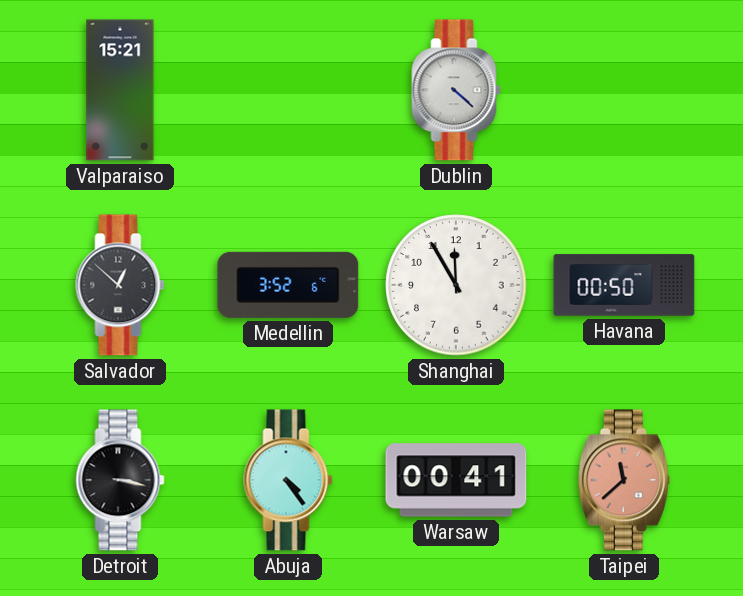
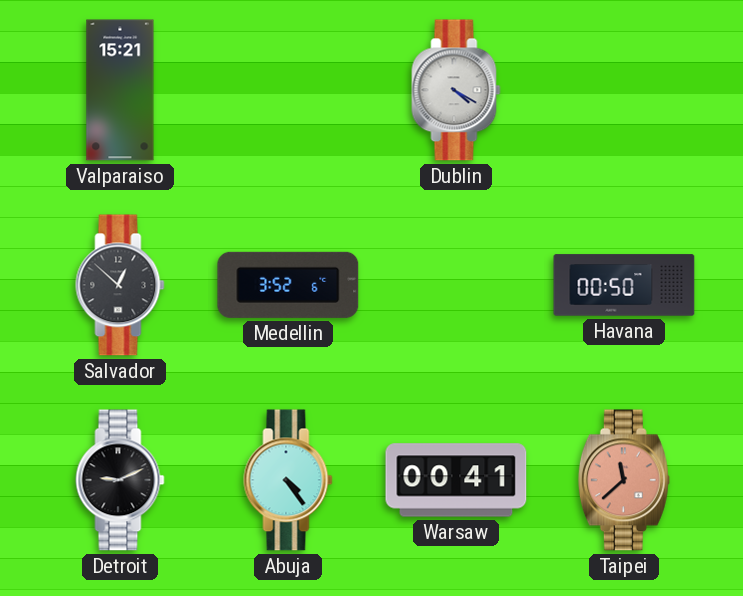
Dublin: 4:22 -> 4:20 (456, 90)
Shanghai: 11:55 -> none (456, 285)
Detroit: 3:17 -> 9:11 (120, 480)
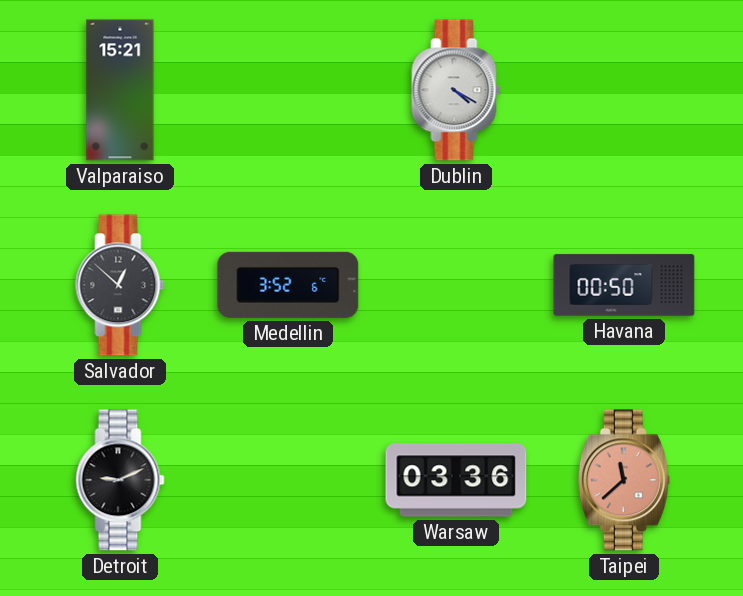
Abuja: 4:24 -> none (288, 480)
Warsaw: 00:41 -> 03:36 (456, 480)
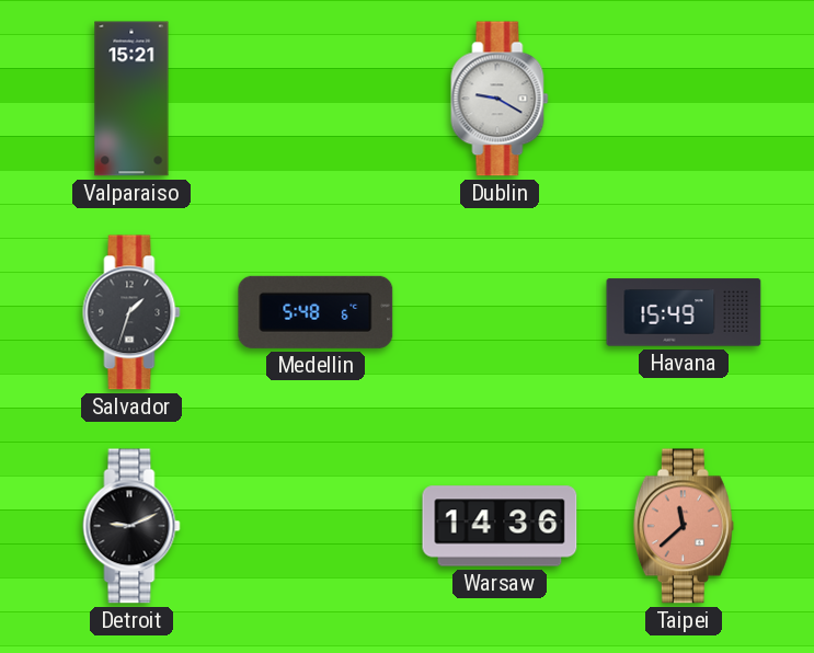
Dublin: 4:20 -> 9:20 (500, 99)
Salvador: 12:52 -> 1:33 (131, 312)
Medellin: 3:52 -> 5:48 (316, 312)
Havana: 00:50 -> 15:49 (684, 312)
Warsaw: 03:36 -> 14:36 (500, 526)
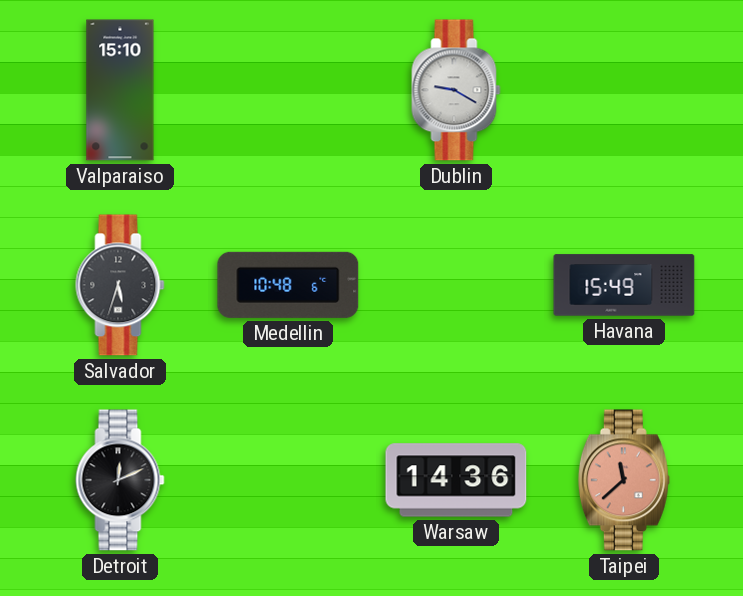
Valparaiso: 15:21 -> 15:10 (120, 90)
Salvador: 1:33 -> 5:33 (120, 285)
Medellin: 5:48 -> 10:48 (288, 285)
Detroit: 9:11 -> 12:11 (120, 480)
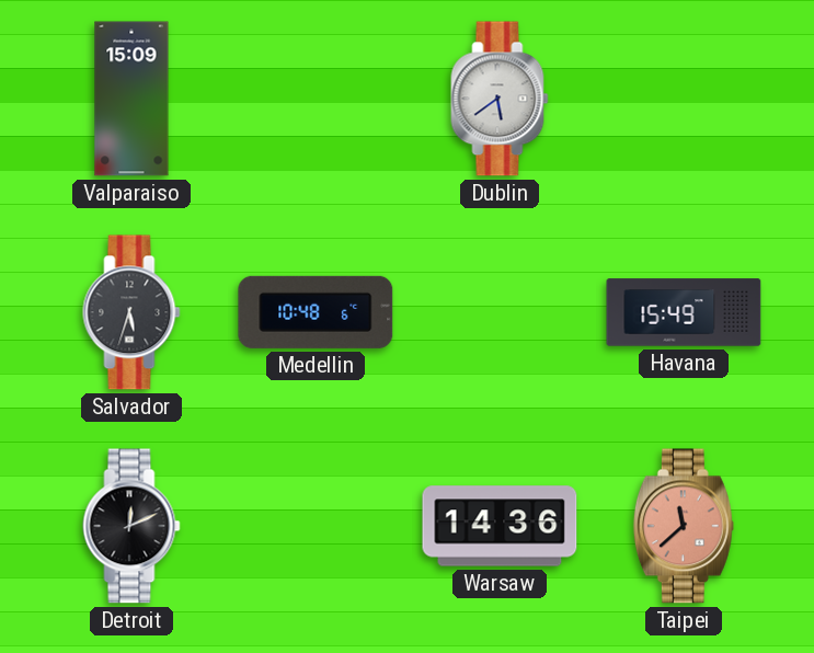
Valparaiso: 15:10 -> 15:09 (131, 99)
Dublin: 9:20 -> 5:39 (500, 99)
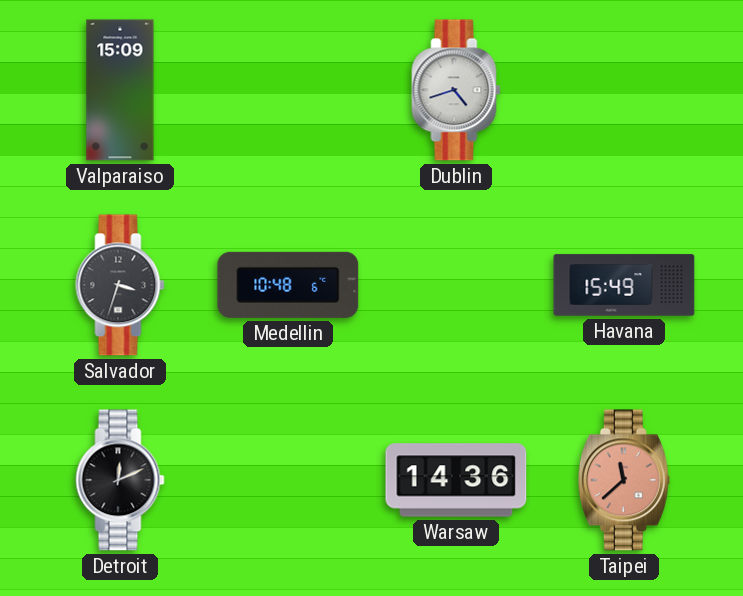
Dublin: 5:39 -> 4:42 (456, 90)
Salvador: 5:33 -> 3:33 (120, 285)
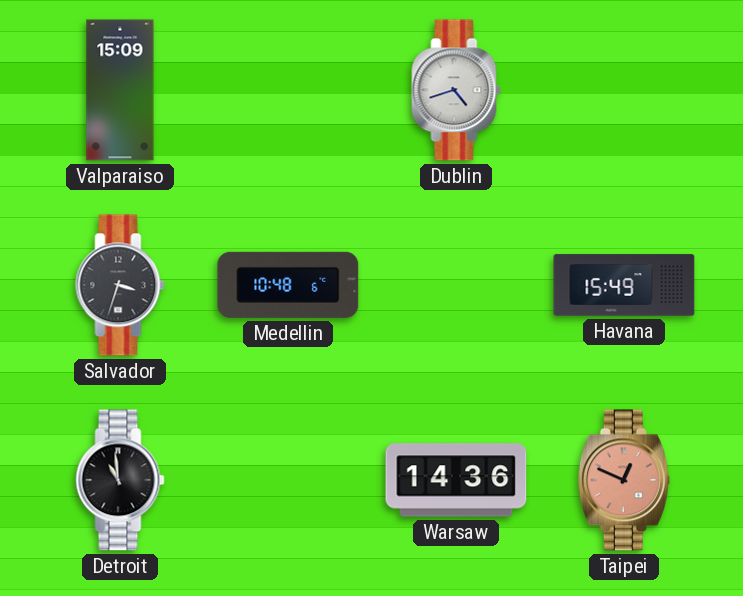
Detroit: 12:11 -> 10:59 (120, 480)
Taipei: 11:38 -> 12:49 (624, 480)
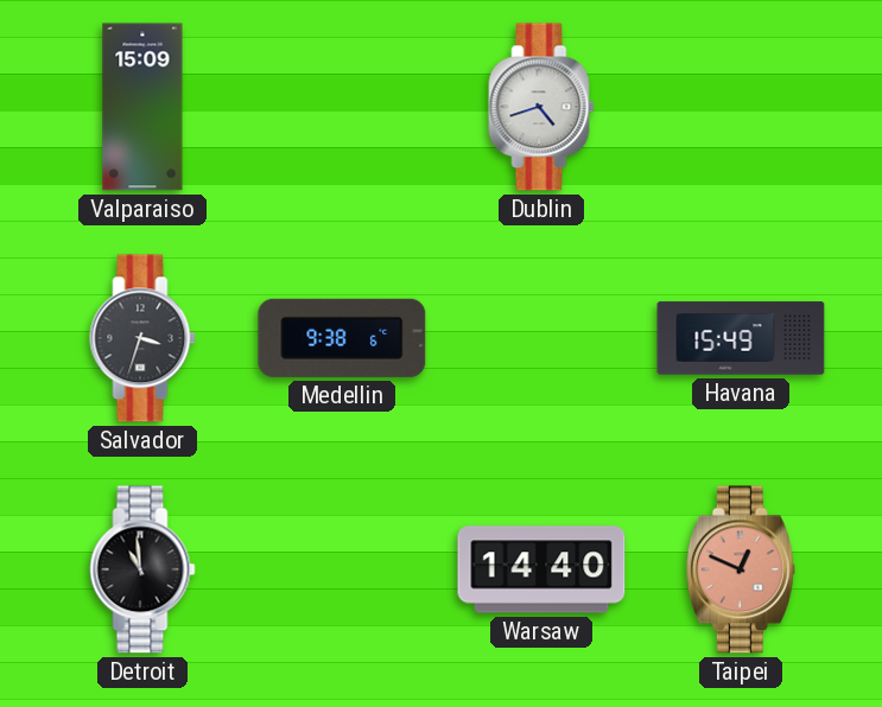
Medellin: 10:48 -> 9:38 (342, 338)
Warsaw: 14:36 -> 14:40 (541, 569)
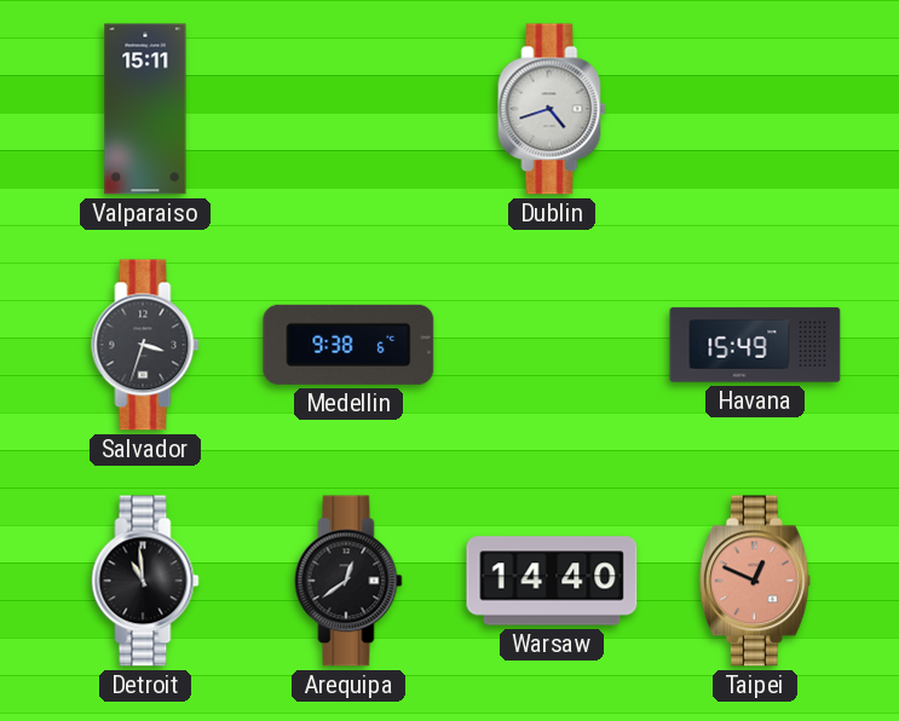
Valparaiso: 15:09 -> 15:11 (145, 109)
Arequipa: none -> 12:39 (348, 581)
